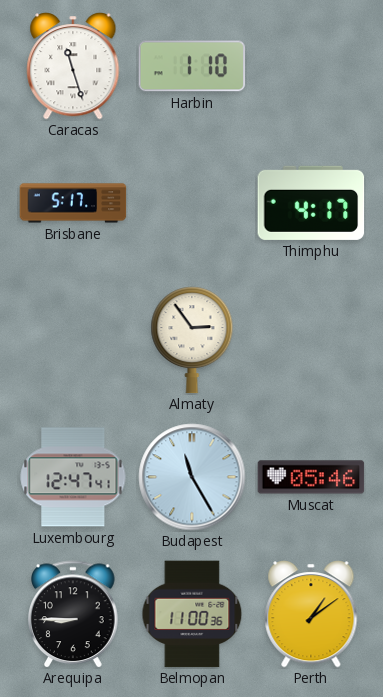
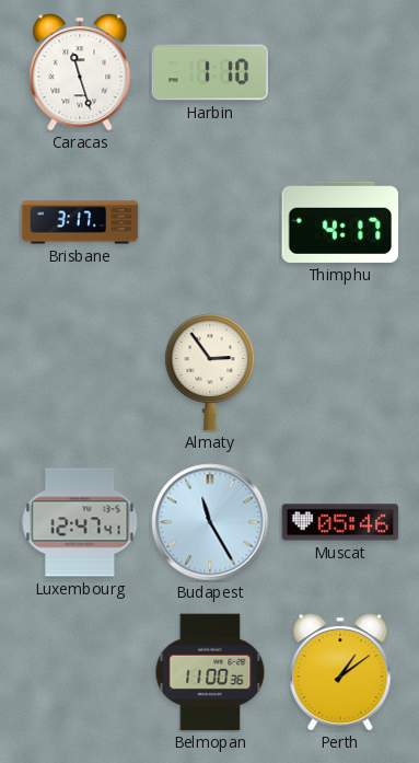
Brisbane: 5:17 -> 3:17 (80, 222)
Arequipa: 8:45 -> none (73, 614)
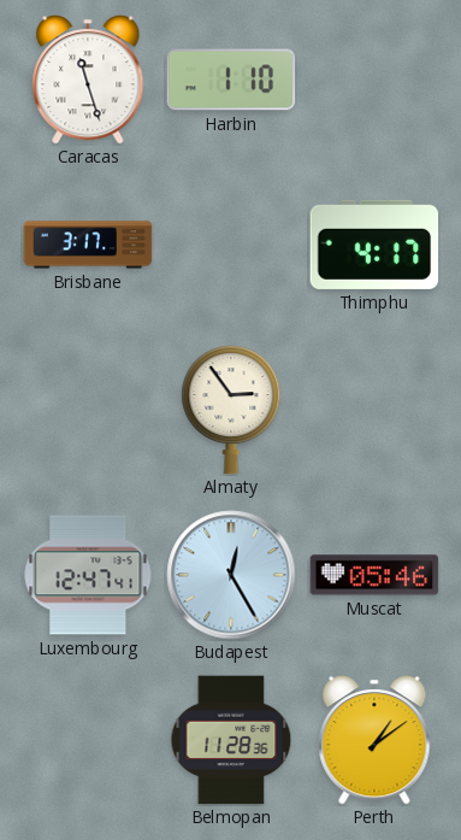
Budapest: 11:25 -> 12:25 (231, 575)
Belmopan: 11:00 -> 11:28 (231, 740)
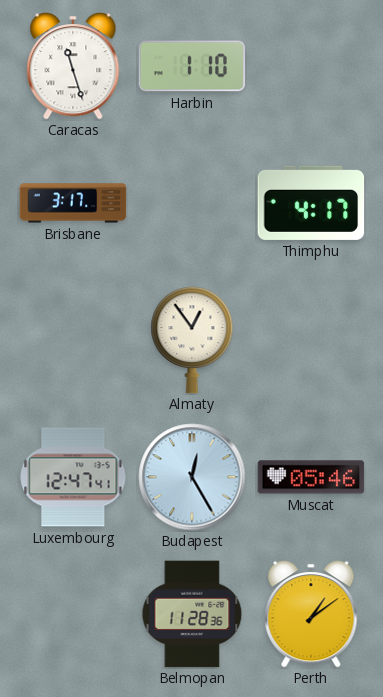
Almaty: 2:54 -> 12:54 (192, 340)
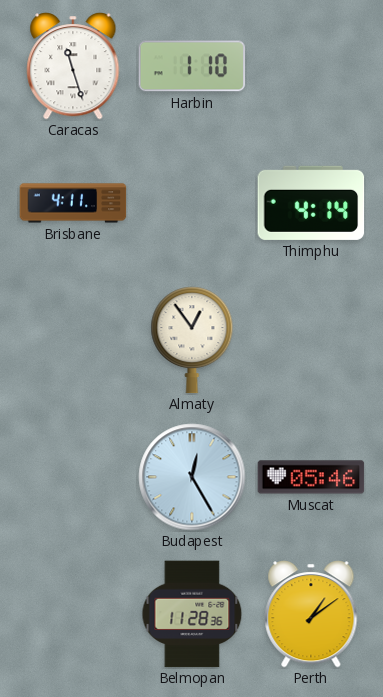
Brisbane: 3:17 -> 4:11 (73, 203)
Thimphu: 4:17 -> 4:14 (311, 203)
Luxembourg: 12:47 -> none (73, 477)
